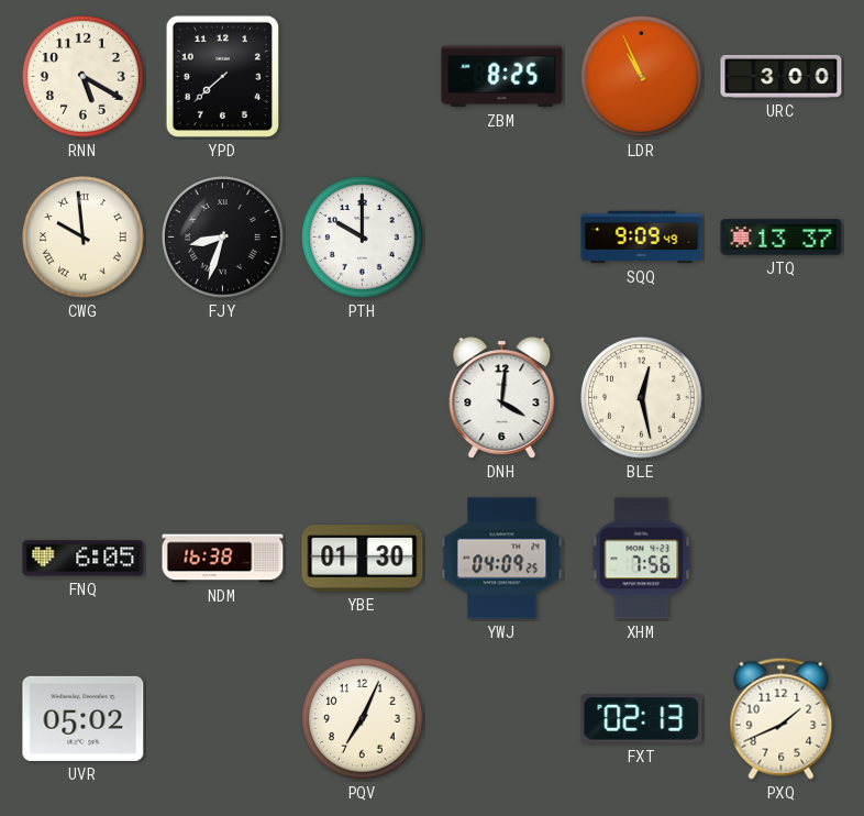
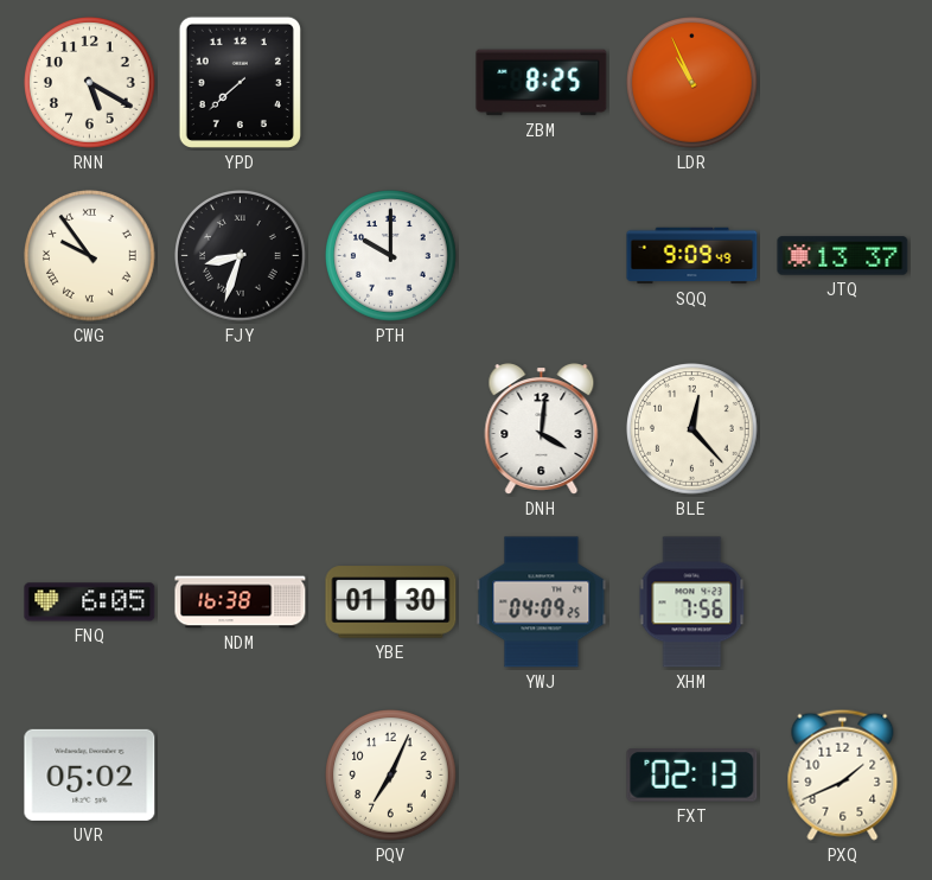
URC: 3:00 -> none (782, 76)
CWG: 9:59 -> 9:54 (90, 256)
BLE: 12:28 -> 12:23 (692, 429)
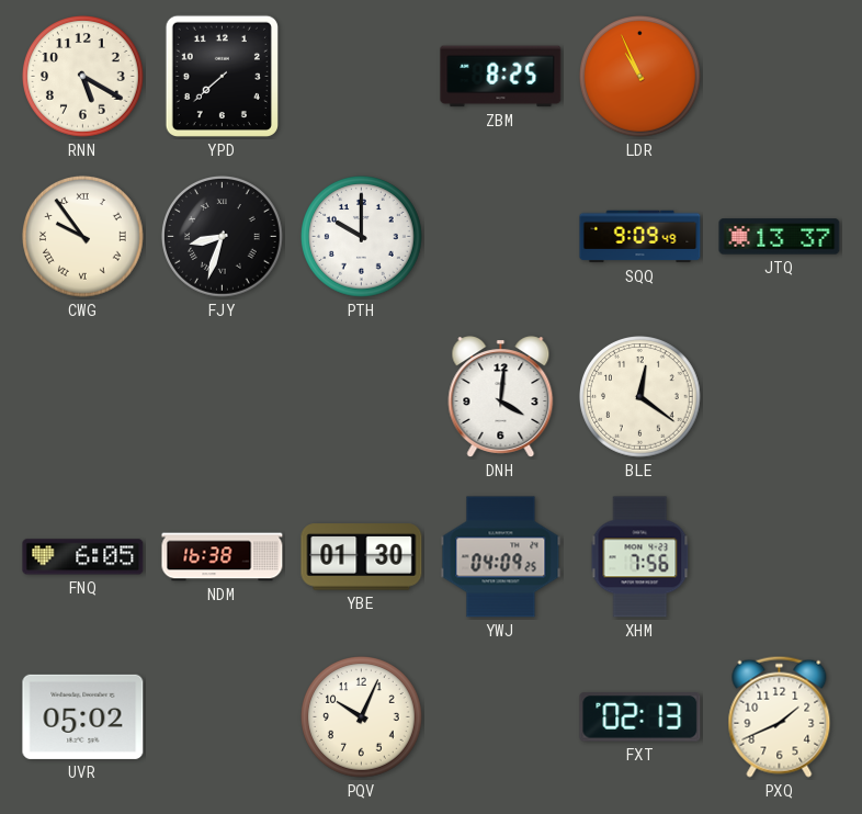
BLE: 12:23 -> 12:21 (640, 397)
PQV: 7:04 -> 10:04 (362, 717)
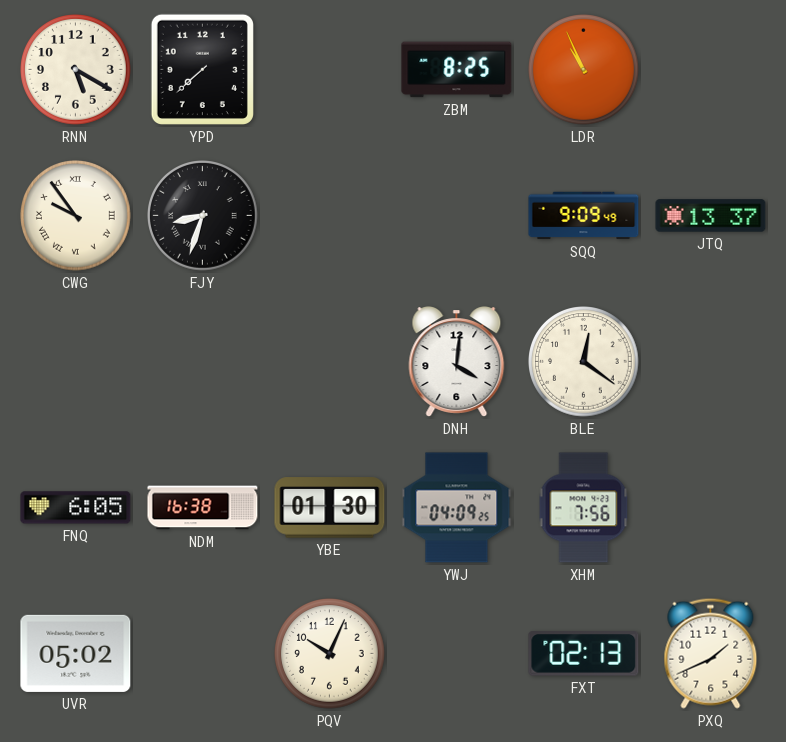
PTH: 10:00 -> none (362, 237)
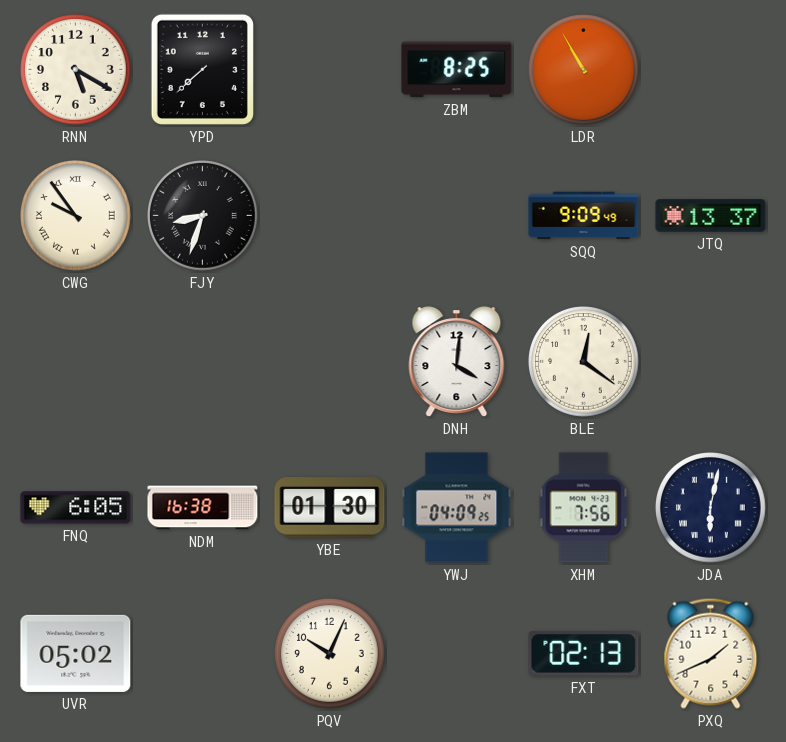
LDR: 10:56 -> 10:55 (584, 70)
JDA: none -> 6:02 (711, 508)
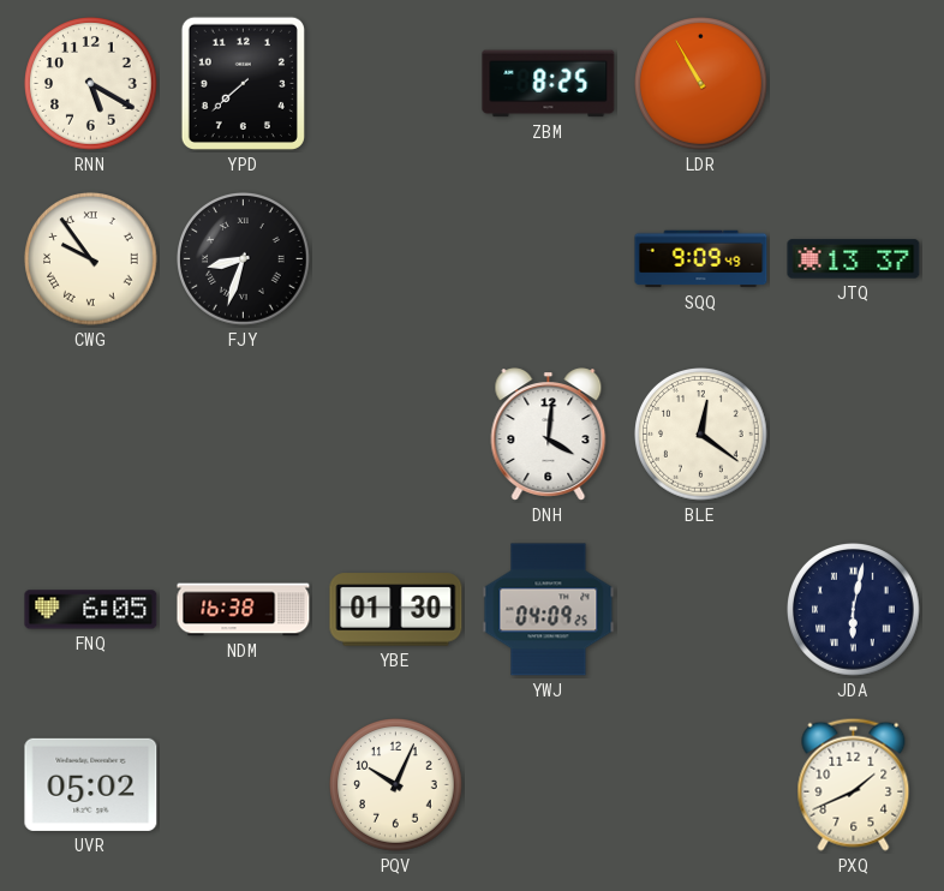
XHM: 7:56 -> none (584, 508)
FXT: 02:13 -> none (584, 654)
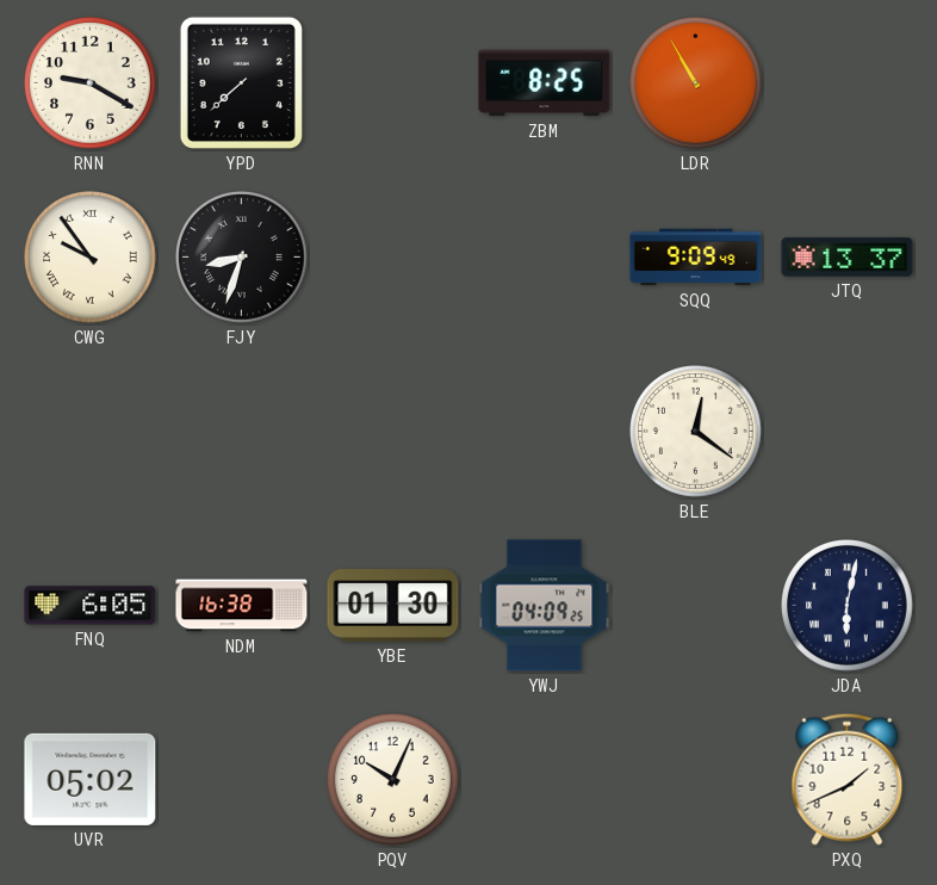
RNN: 5:20 -> 9:20 (91, 83)
DNH: 4:01 -> none (549, 435)
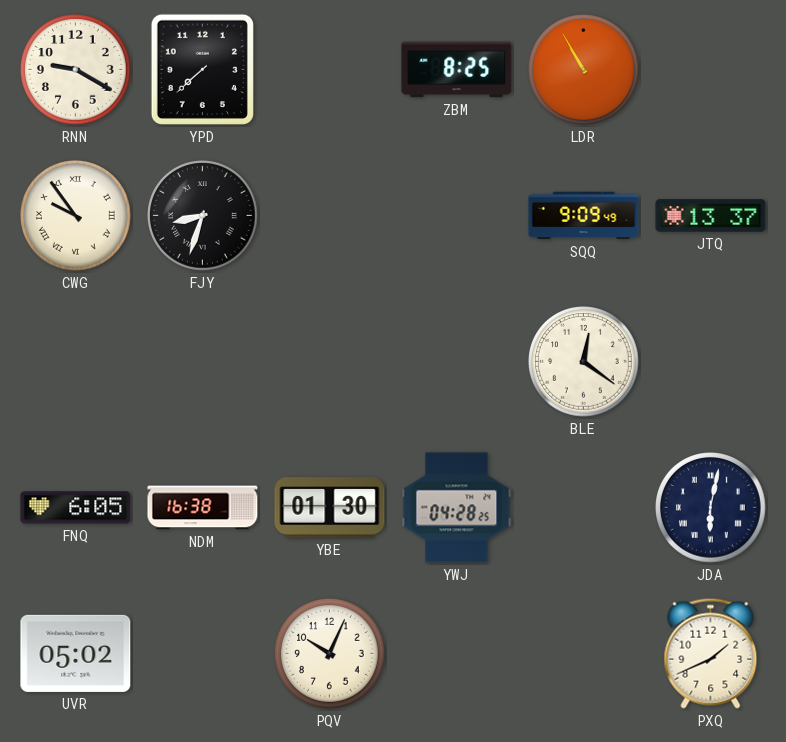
YWJ: 04:09 -> 04:28 (457, 508)
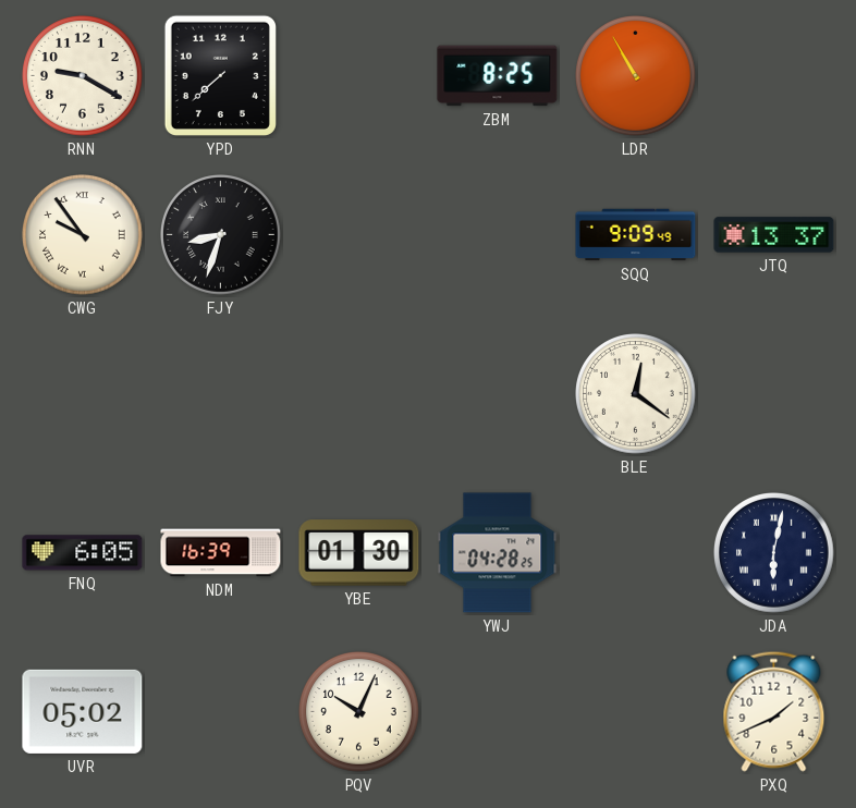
NDM: 16:38 -> 16:39 (221, 553)
